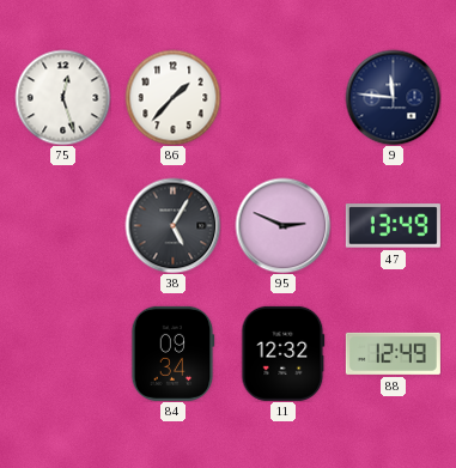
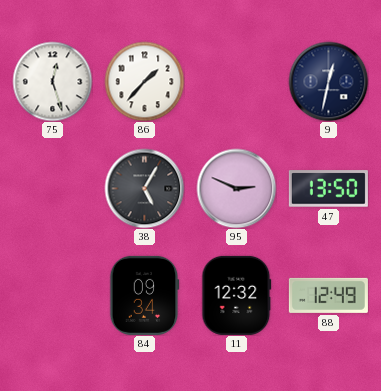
9: 11:46 -> 12:32 (328, 81)
47: 13:49 -> 13:50 (328, 189)
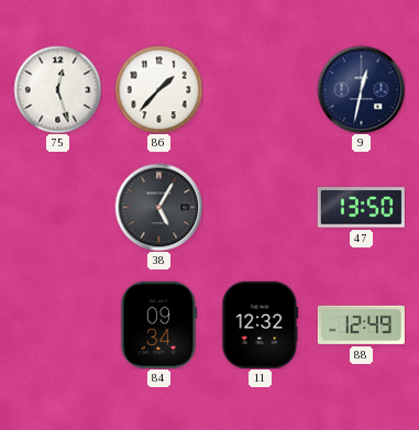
95: 2:49 -> none (236, 188)
